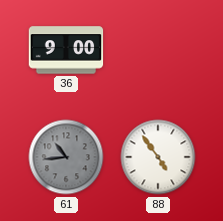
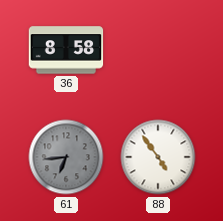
36: 9:00 -> 8:58 (66, 50)
61: 10:44 -> 6:44 (66, 157)
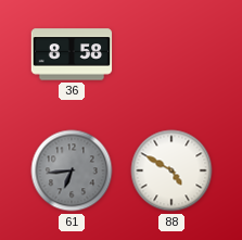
88: 4:54 -> 4:50 (171, 170)
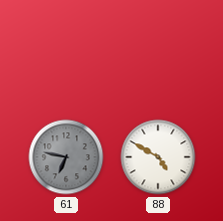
36: 8:58 -> none (72, 54)
61: 6:44 -> 6:47 (66, 157)
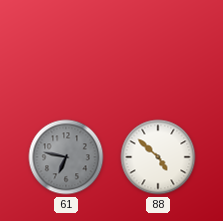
88: 4:50 -> 4:52 (158, 157)
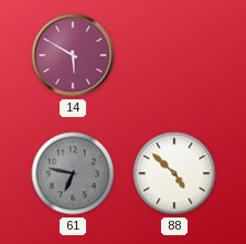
14: none -> 5:50 (73, 55)
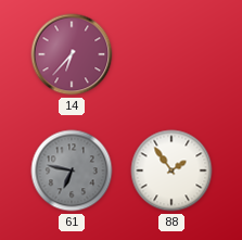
14: 5:50 -> 6:37 (72, 54)
88: 4:52 -> 1:54 (171, 170)
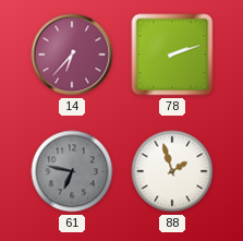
78: none -> 2:12 (172, 55)
88: 1:54 -> 1:57 (172, 171)
